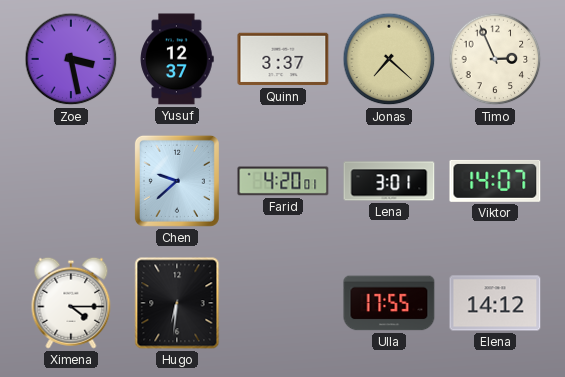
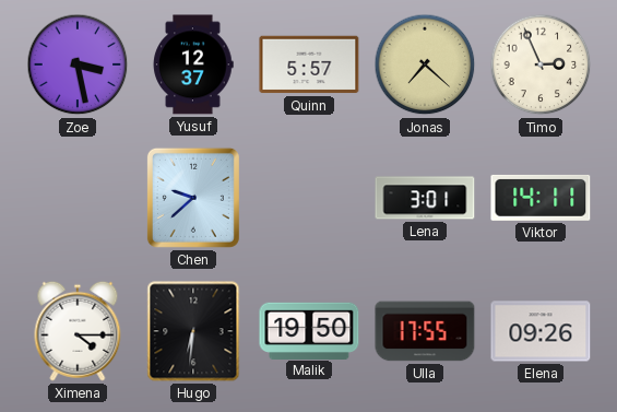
Quinn: 3:37 -> 5:57 (309, 64)
Farid: 4:20 -> none (283, 181)
Viktor: 14:07 -> 14:11 (541, 198)
Malik: none -> 19:50 (309, 330)
Elena: 14:12 -> 09:26 (541, 331)
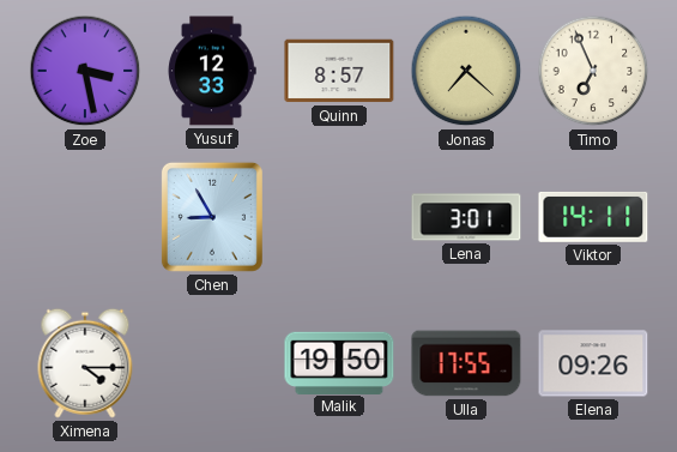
Yusuf: 12:37 -> 12:33 (212, 71)
Quinn: 5:57 -> 8:57 (339, 71)
Timo: 2:56 -> 6:56 (593, 71)
Chen: 9:38 -> 8:55 (212, 217)
Hugo: 6:31 -> none (193, 331)
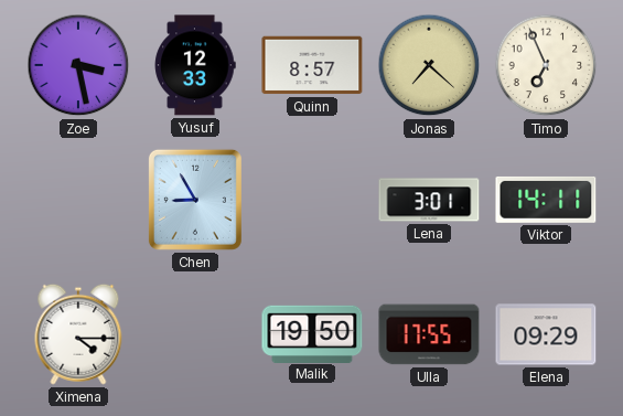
Elena: 09:26 -> 09:29 (546, 334)
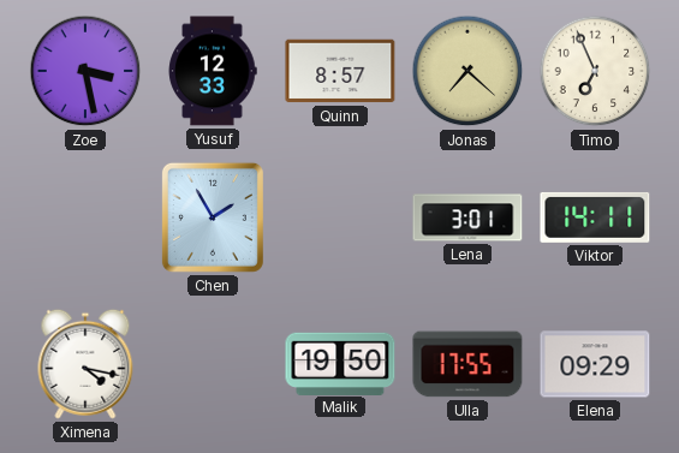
Chen: 8:55 -> 1:55 (213, 217)
Ximena: 4:15 -> 4:17 (85, 364)
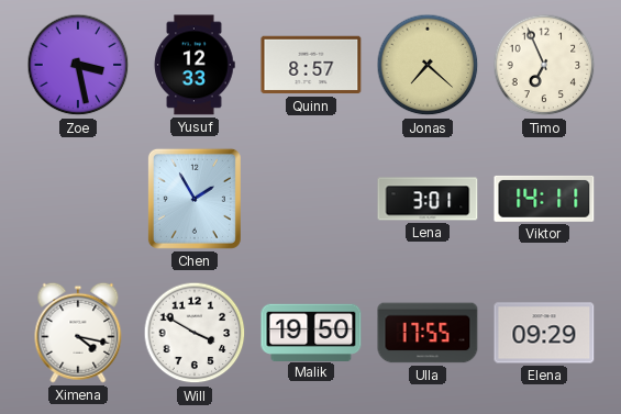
Will: none -> 3:50 (195, 333)
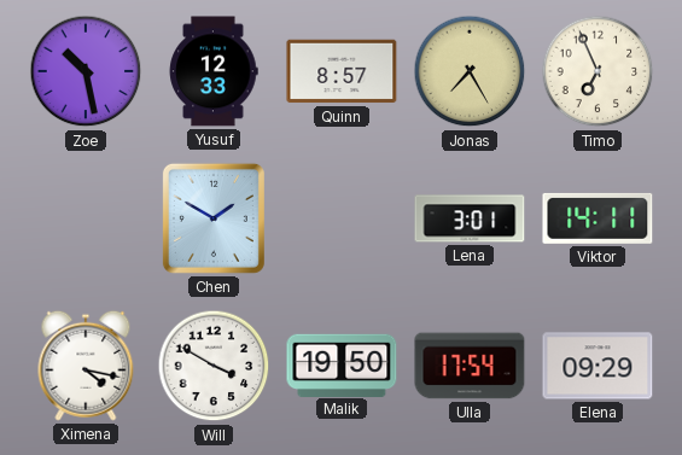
Zoe: 3:28 -> 10:28 (86, 71)
Jonas: 7:22 -> 7:25 (470, 71)
Chen: 1:55 -> 1:50 (214, 218)
Ulla: 17:55 -> 17:54 (470, 366)
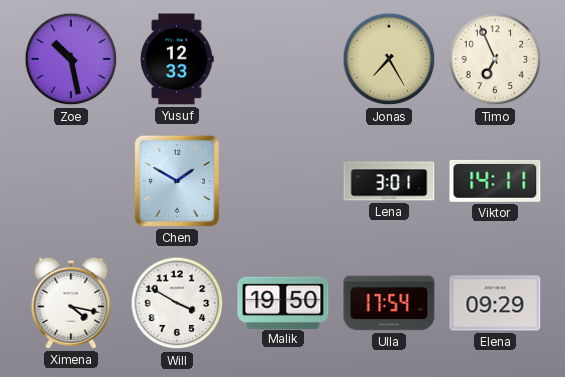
Quinn: 8:57 -> none (342, 71)
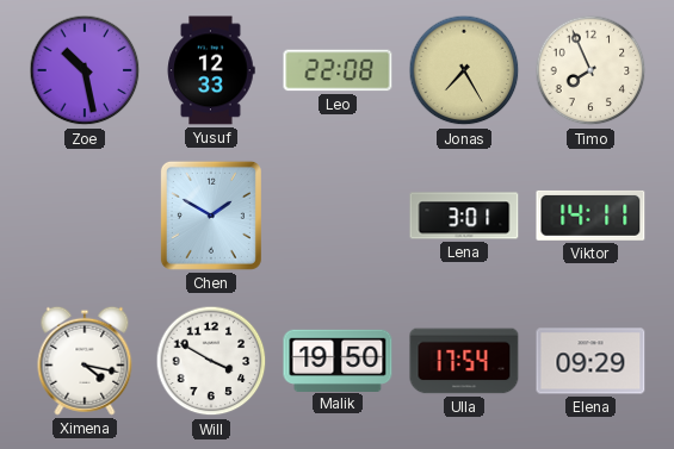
Leo: none -> 22:08 (338, 70)
Timo: 6:56 -> 7:56 (590, 70)
